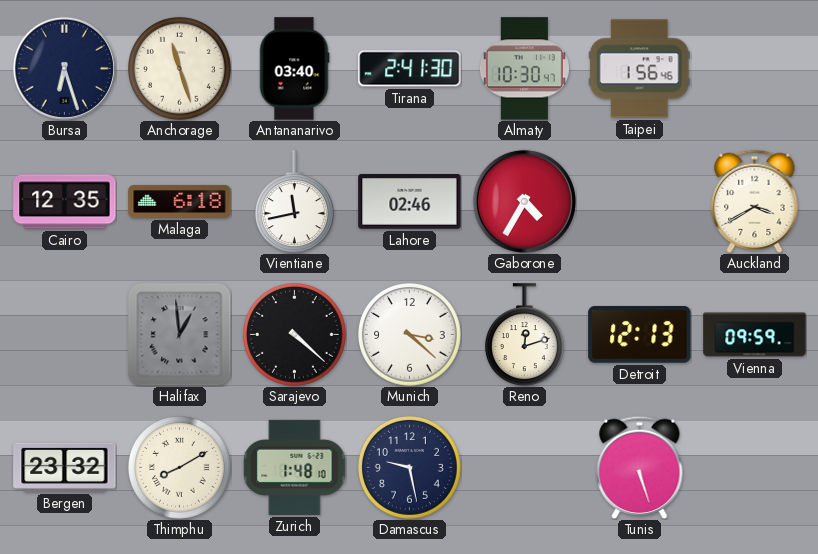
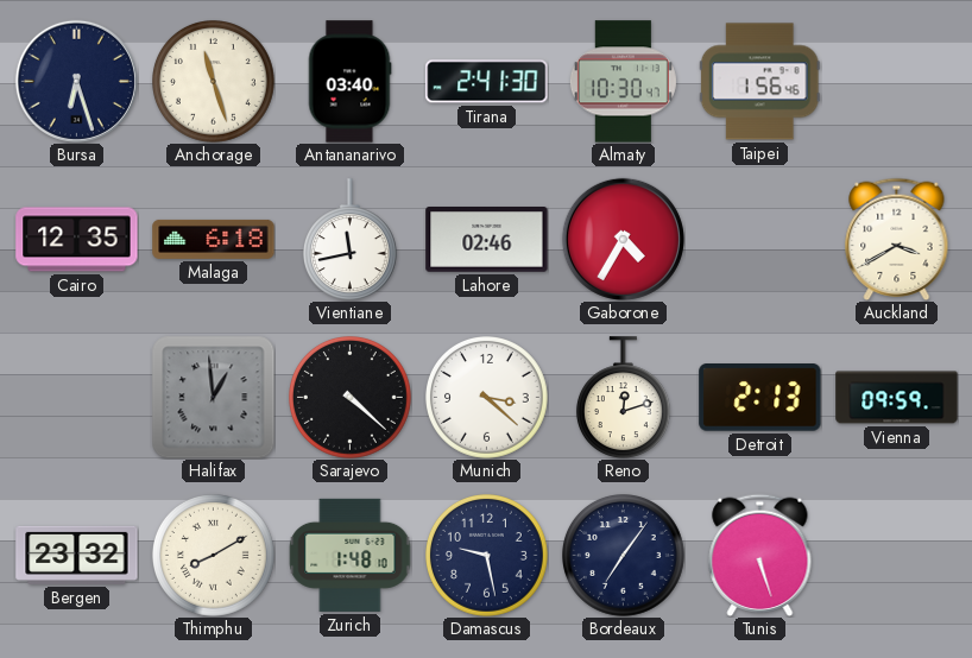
Detroit: 12:13 -> 2:13 (760, 398)
Bordeaux: none -> 7:06 (624, 556)
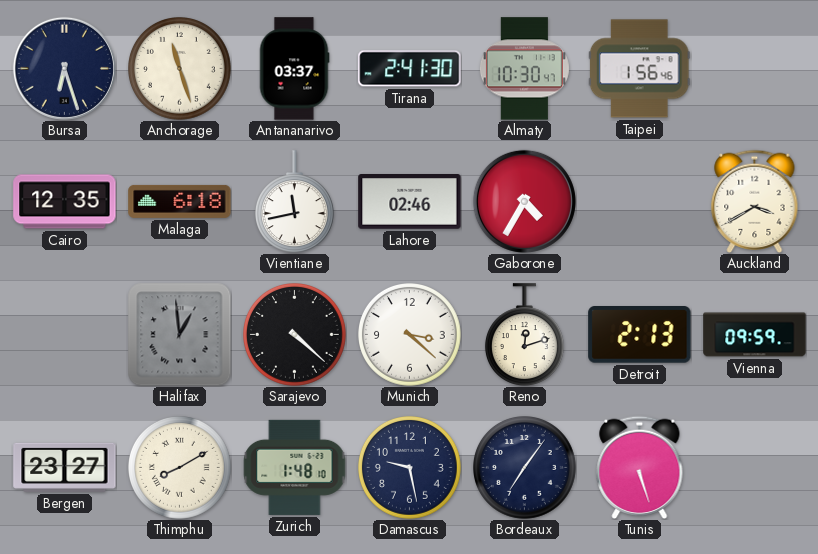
Antananarivo: 03:40 -> 03:37 (294, 69)
Bergen: 23:32 -> 23:27 (65, 467)
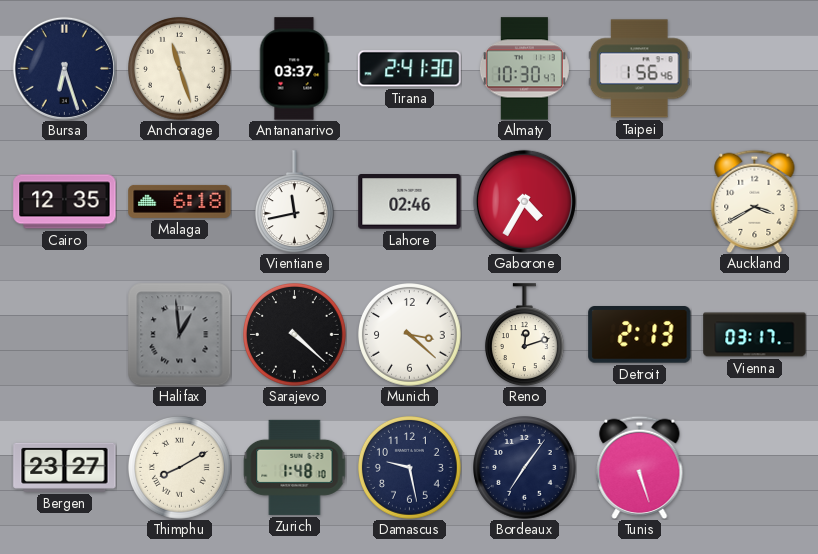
Vienna: 09:59 -> 03:17 (755, 335)
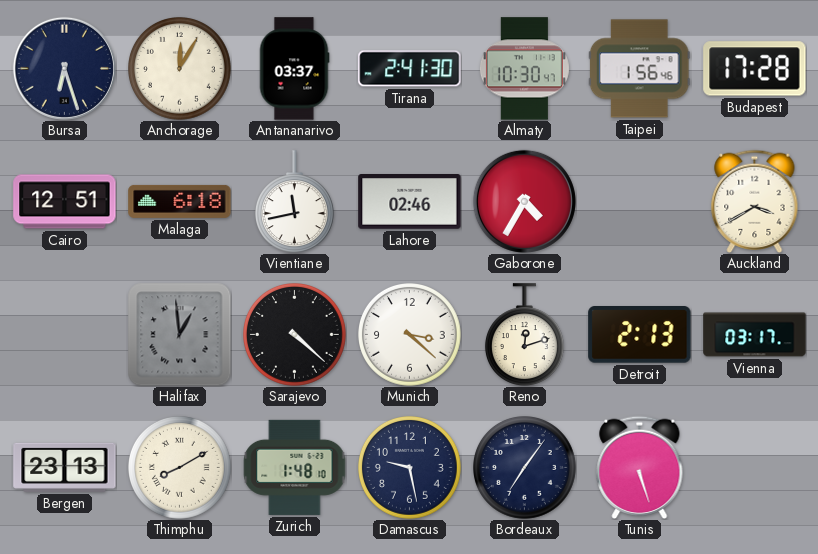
Anchorage: 11:27 -> 12:05 (180, 69)
Budapest: none -> 17:28 (755, 69)
Cairo: 12:35 -> 12:51 (65, 202)
Bergen: 23:27 -> 23:13 (65, 467)
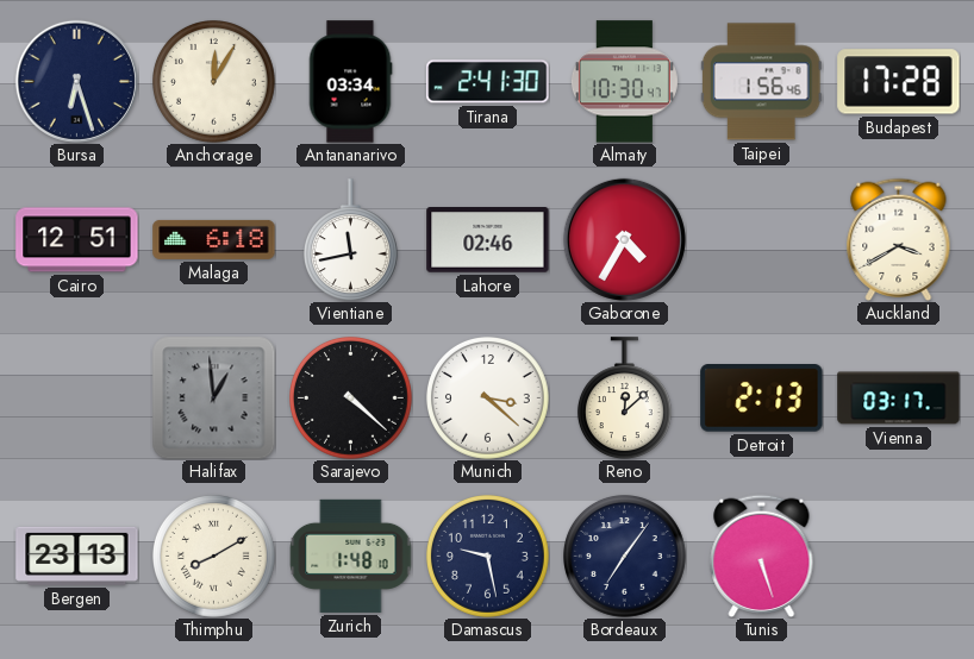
Antananarivo: 03:37 -> 03:34 (350, 82)
Reno: 12:12 -> 12:08 (624, 397)
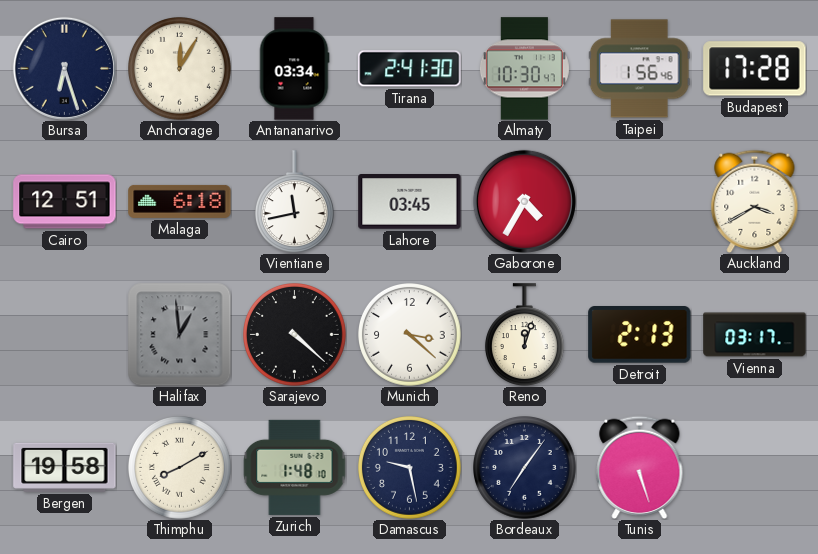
Lahore: 02:46 -> 03:45 (410, 202)
Reno: 12:08 -> 12:03 (524, 334)
Bergen: 23:13 -> 19:58 (65, 467)
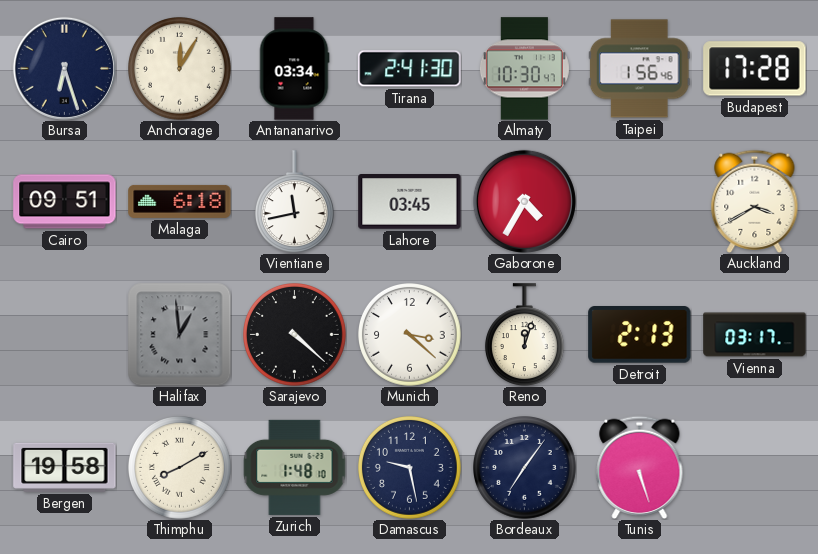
Cairo: 12:51 -> 09:51 (65, 202)
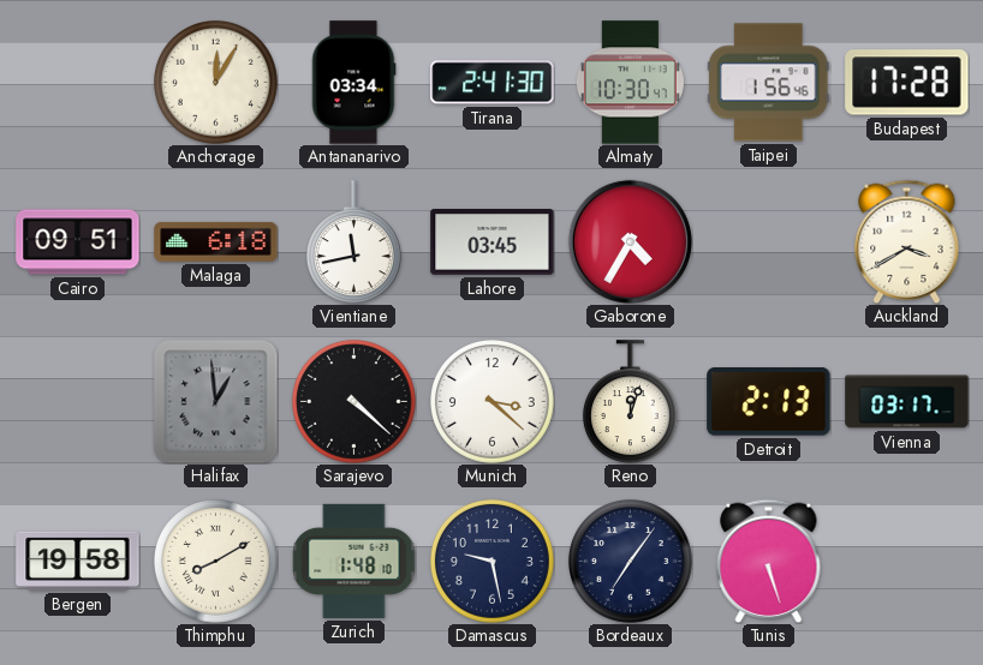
Bursa: 6:27 -> none (64, 68)
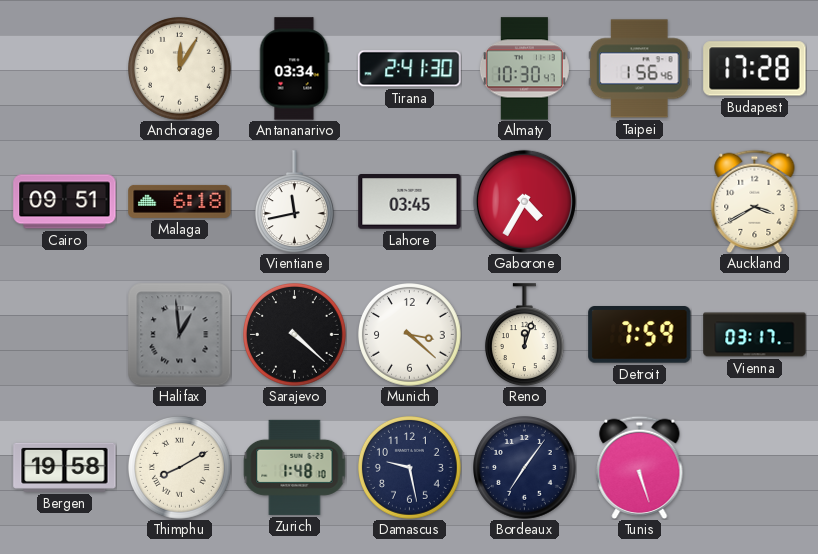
Detroit: 2:13 -> 7:59 (640, 335)
